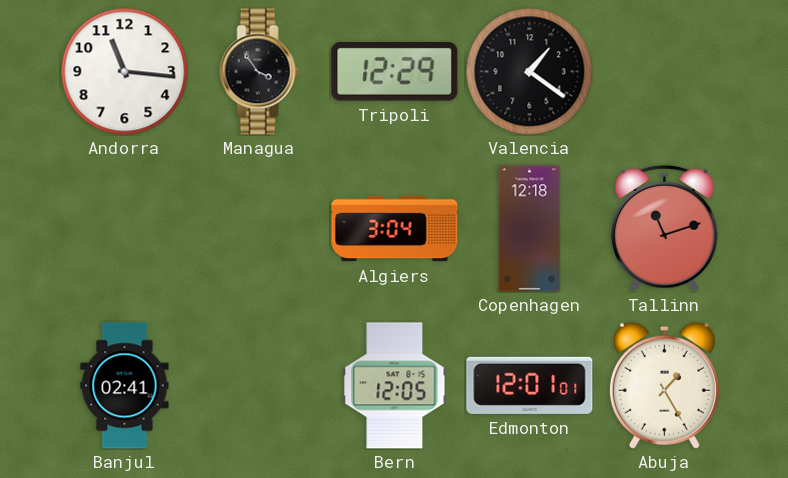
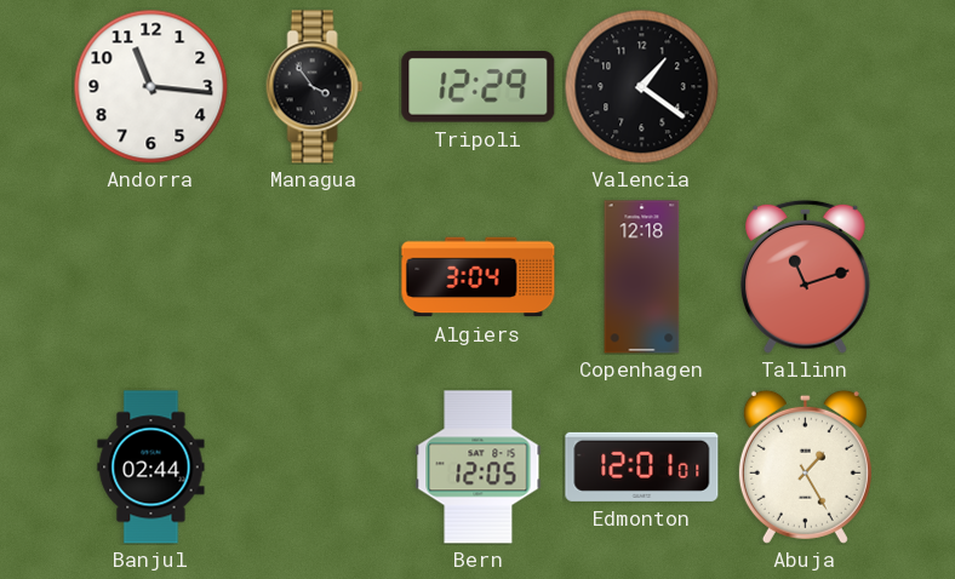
Banjul: 02:41 -> 02:44 (151, 468)
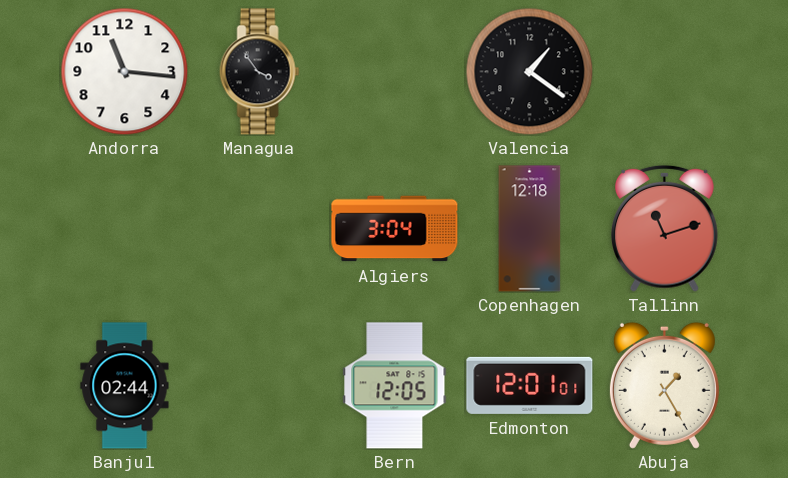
Tripoli: 12:29 -> none (479, 87)
